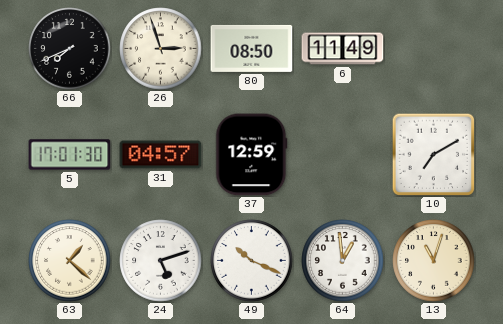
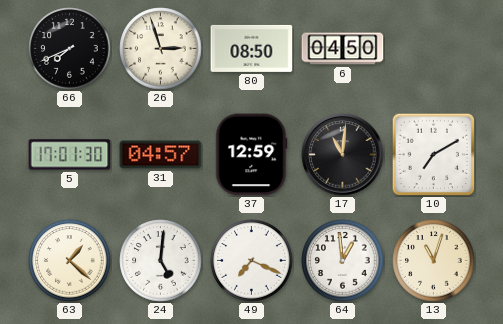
6: 11:49 -> 04:50 (343, 49)
17: none -> 11:01 (343, 155)
24: 5:12 -> 5:01 (161, 261)
49: 10:19 -> 7:19 (252, 261)
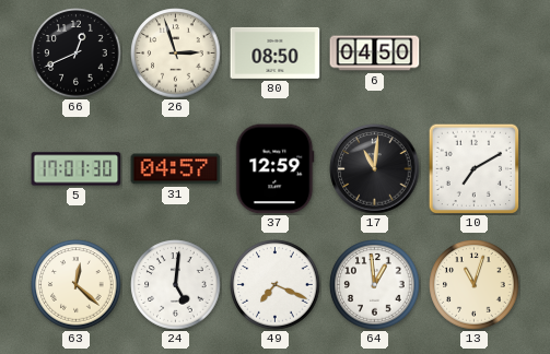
66: 7:41 -> 12:41 (77, 54)
63: 1:22 -> 12:22 (77, 285)
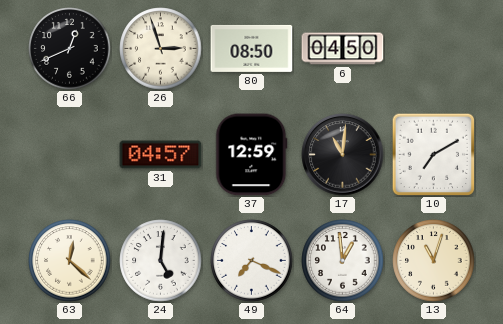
5: 17:01 -> none (77, 169)
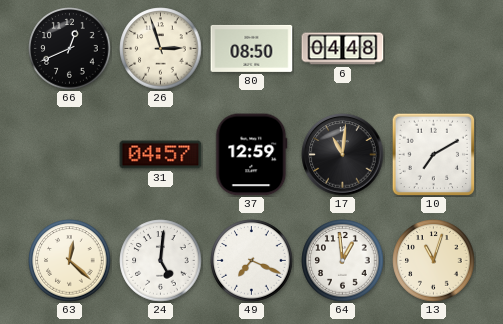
6: 04:50 -> 04:48 (343, 49)
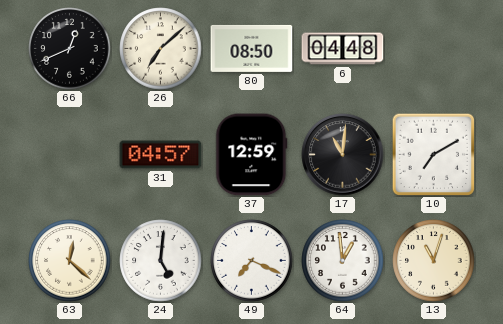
26: 2:57 -> 7:08 (161, 49)
